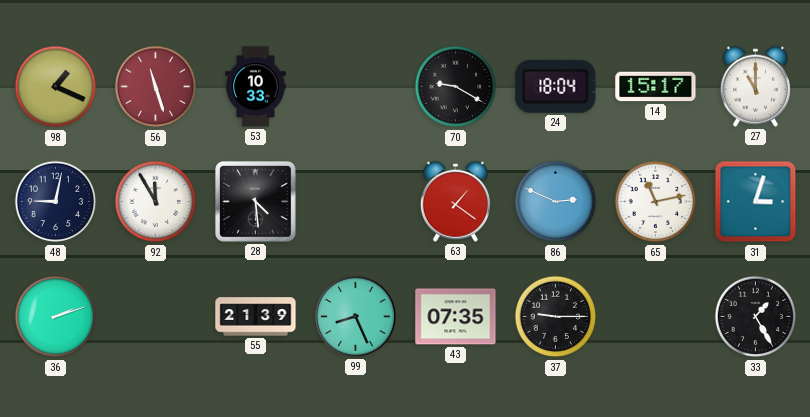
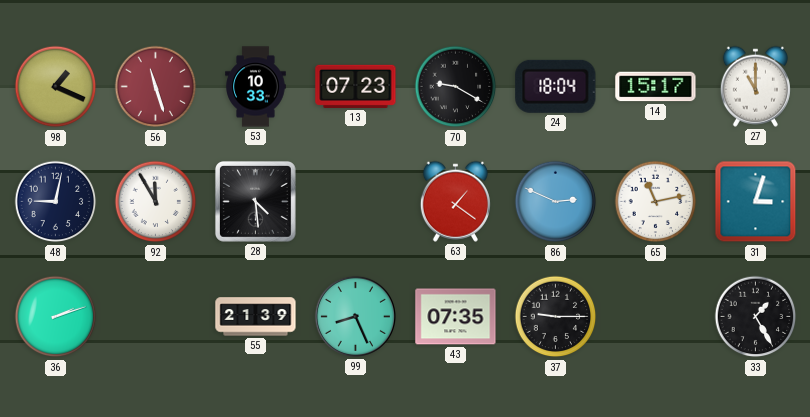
13: none -> 07:23 (356, 86)
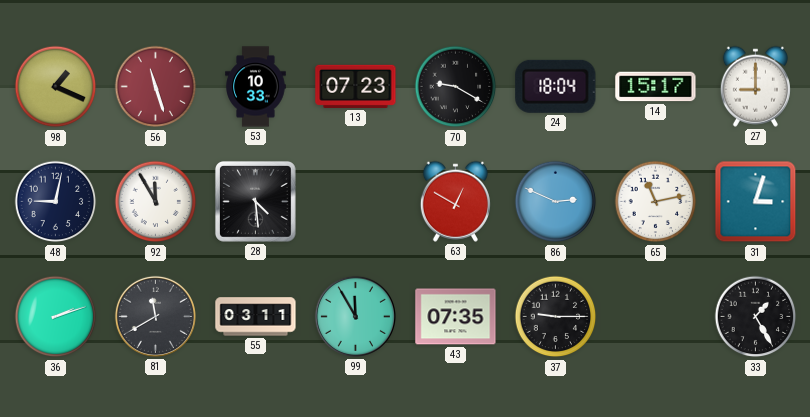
27: 11:00 -> 9:00 (755, 86)
63: 1:21 -> 12:50 (455, 201)
81: none -> 11:40 (155, 316)
55: 21:39 -> 03:11 (256, 317)
99: 8:26 -> 11:55 (355, 316)
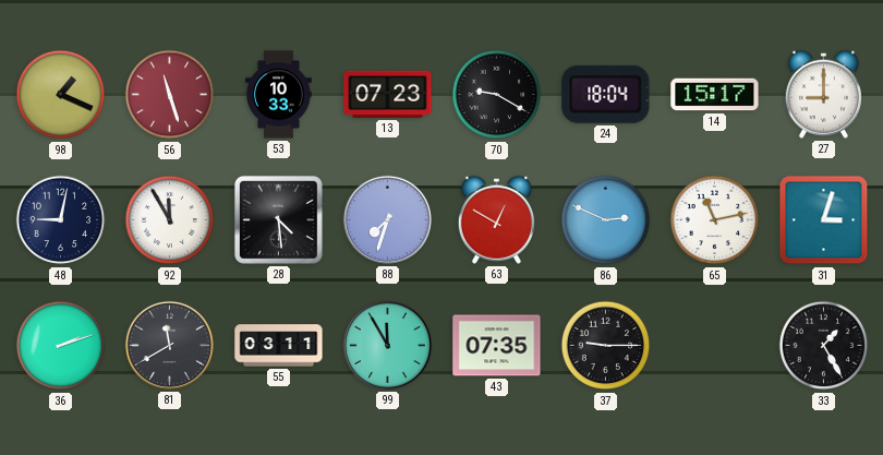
88: none -> 7:33 (387, 219)
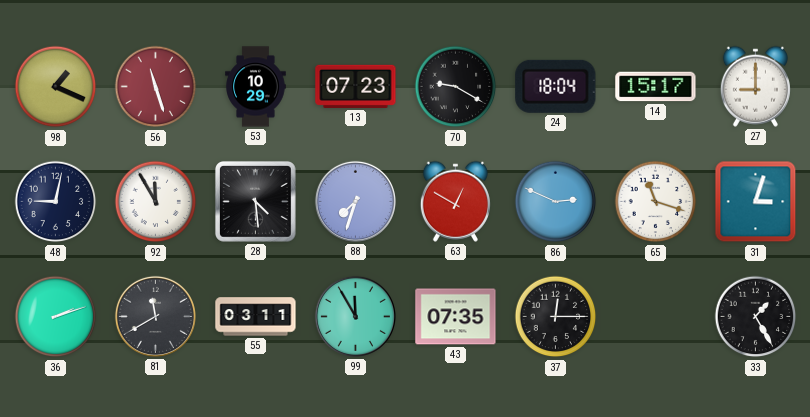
53: 10:33 -> 10:29 (256, 87)
65: 11:13 -> 11:18 (656, 202)
37: 9:15 -> 12:15 (556, 317)
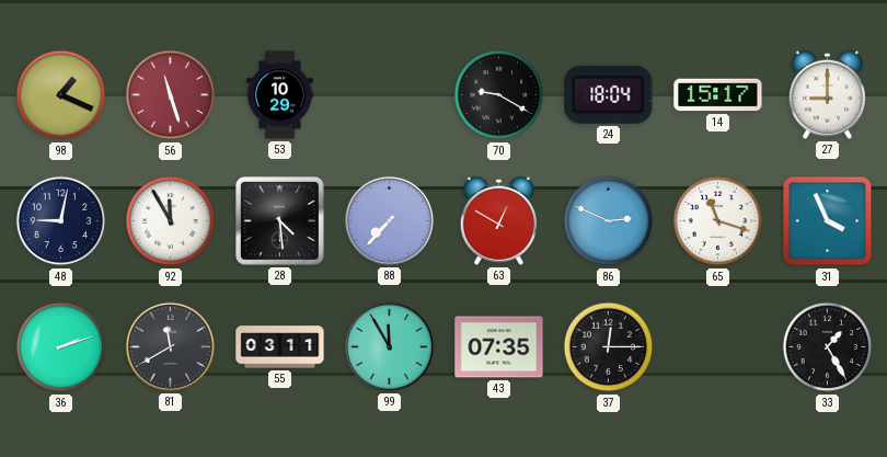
13: 07:23 -> none (356, 86)
88: 7:33 -> 7:37 (389, 220)
31: 3:03 -> 3:56 (828, 221)
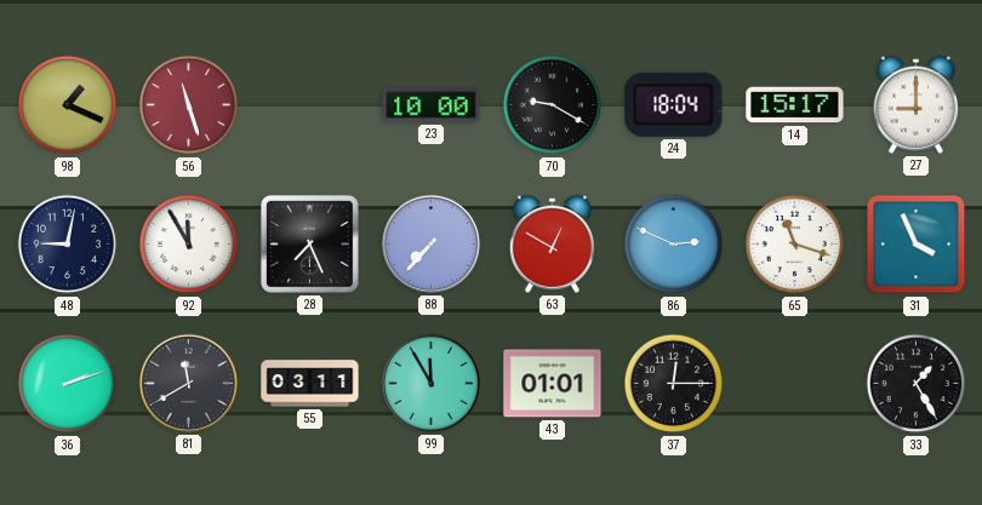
53: 10:29 -> none (280, 95)
23: none -> 10:00 (432, 105)
28: 4:29 -> 7:26 (309, 243)
43: 07:35 -> 01:01 (553, 384)
